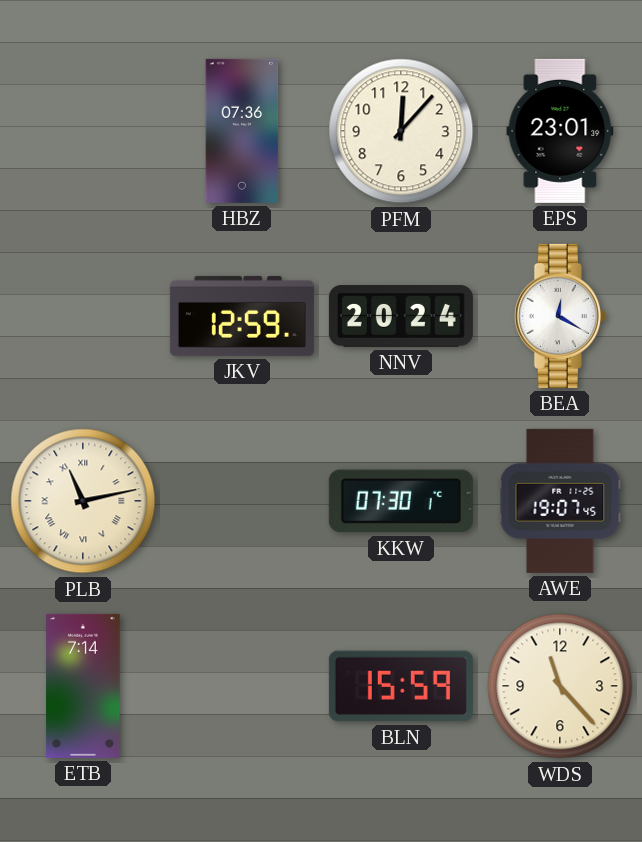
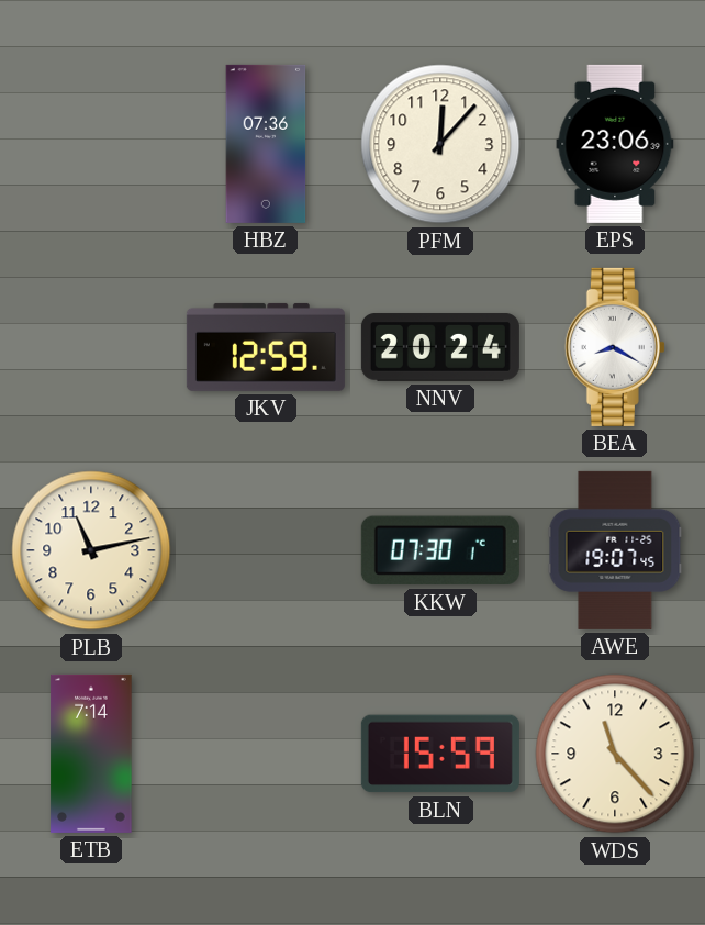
EPS: 23:01 -> 23:06 (615, 144)
BEA: 12:20 -> 8:20 (615, 347)
PLB numerals: Roman -> Arabic (91, 550)
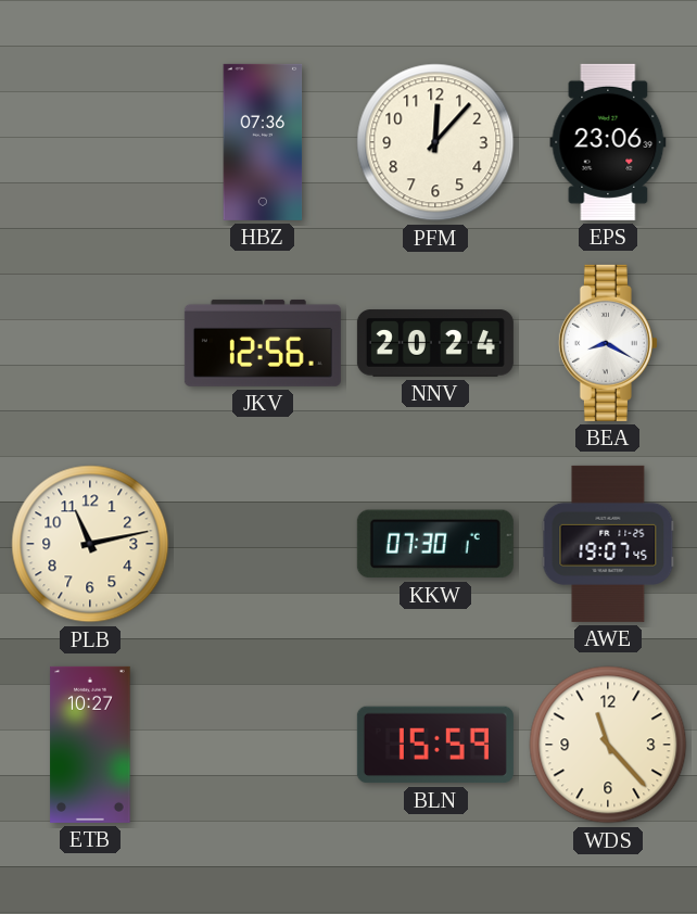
JKV: 12:59 -> 12:56 (263, 343)
ETB: 7:14 -> 10:27 (90, 745)
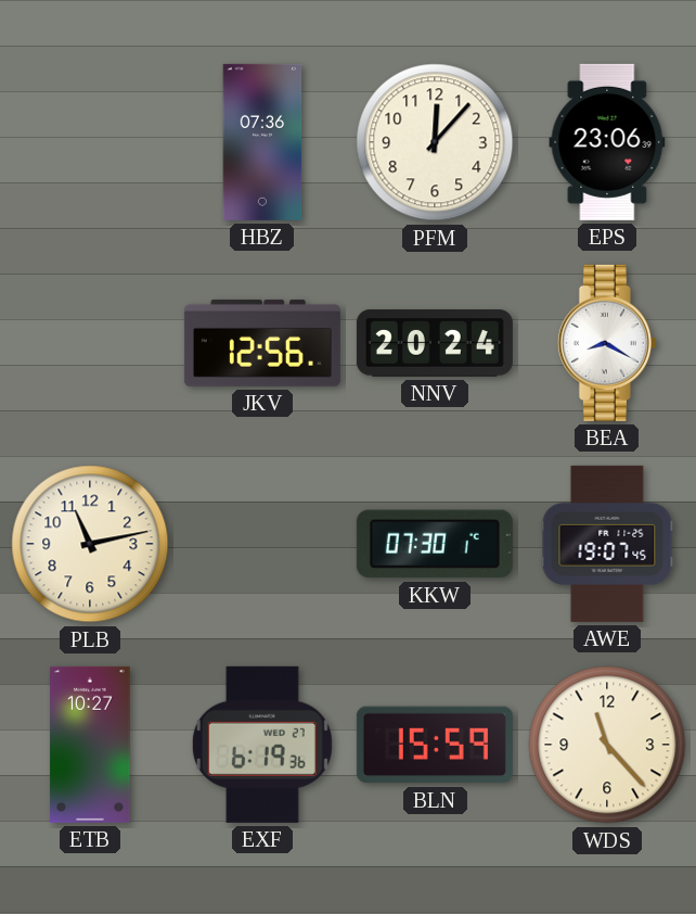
EXF: none -> 6:19 (262, 745)
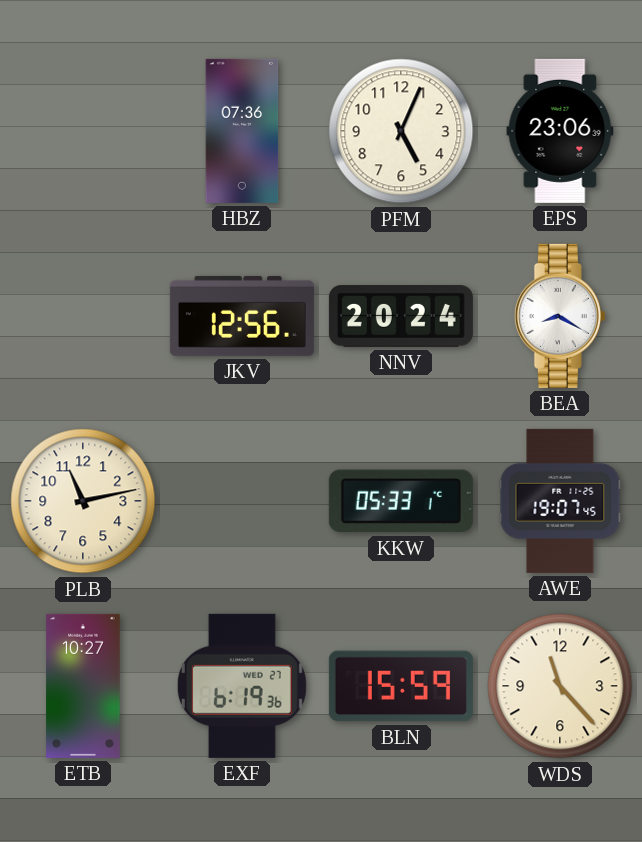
PFM: 12:07 -> 5:04 (401, 131)
KKW: 07:30 -> 05:33 (401, 501)
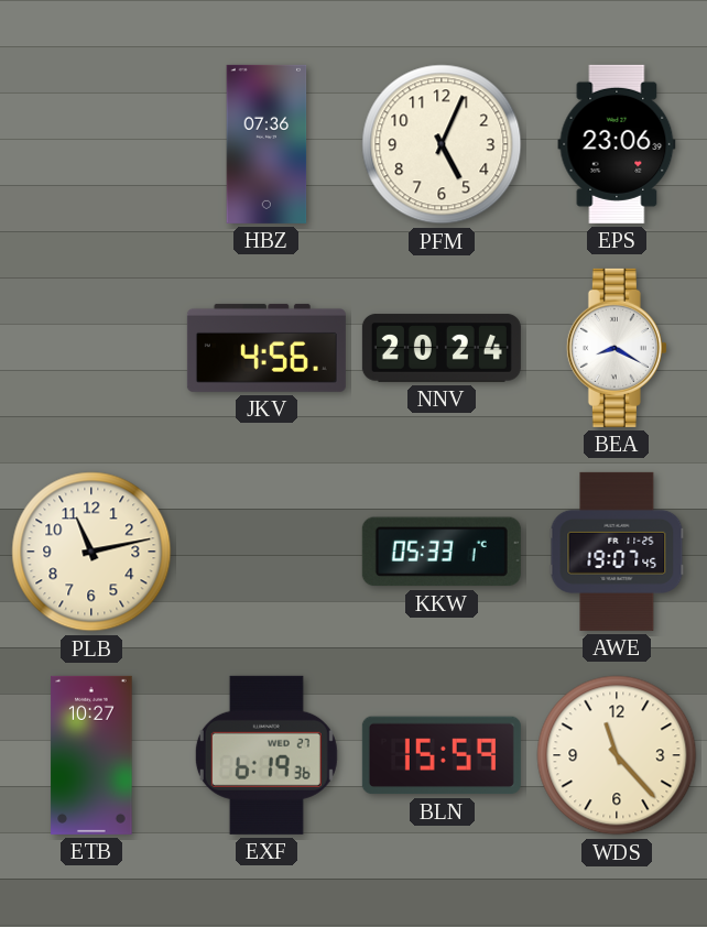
JKV: 12:56 -> 4:56 (267, 348)
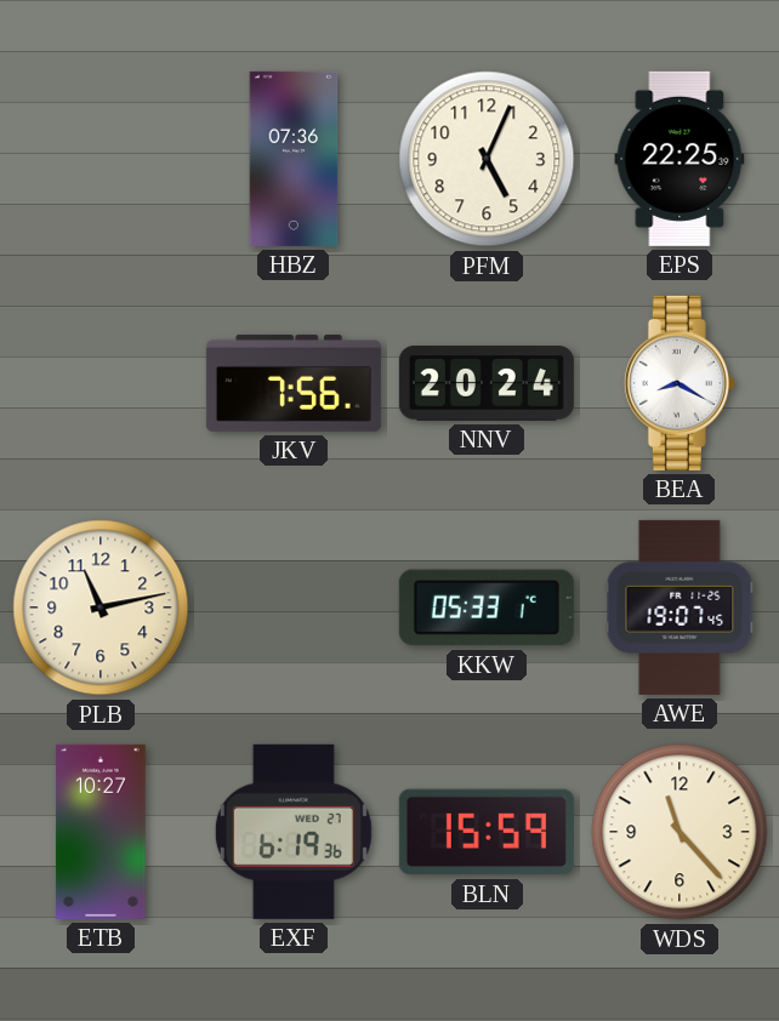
EPS: 23:06 -> 22:25 (680, 159)
JKV: 4:56 -> 7:56 (294, 383)
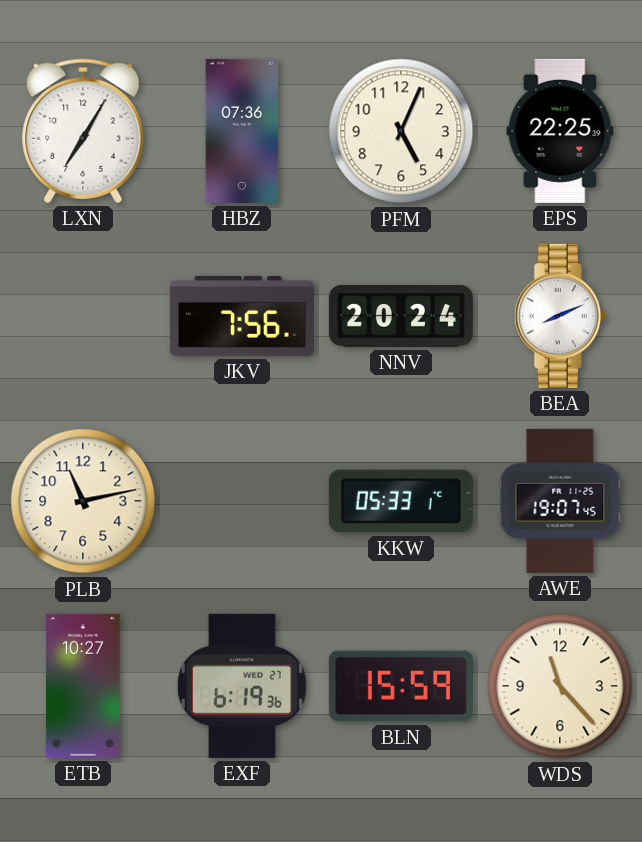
LXN: none -> 7:05 (83, 131)
BEA: 8:20 -> 8:11 (560, 316)
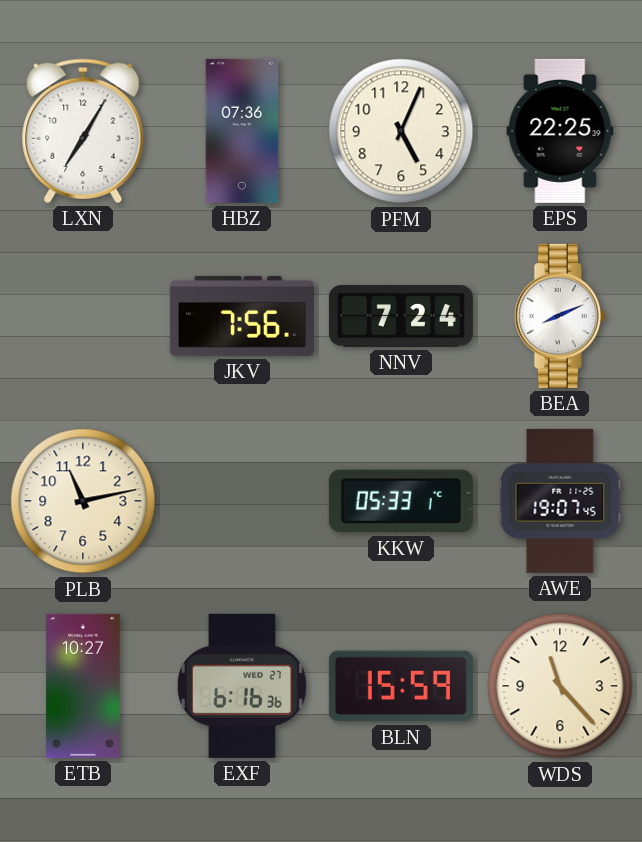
NNV: 20:24 -> 7:24 (401, 316)
EXF: 6:19 -> 6:16 (242, 686)
